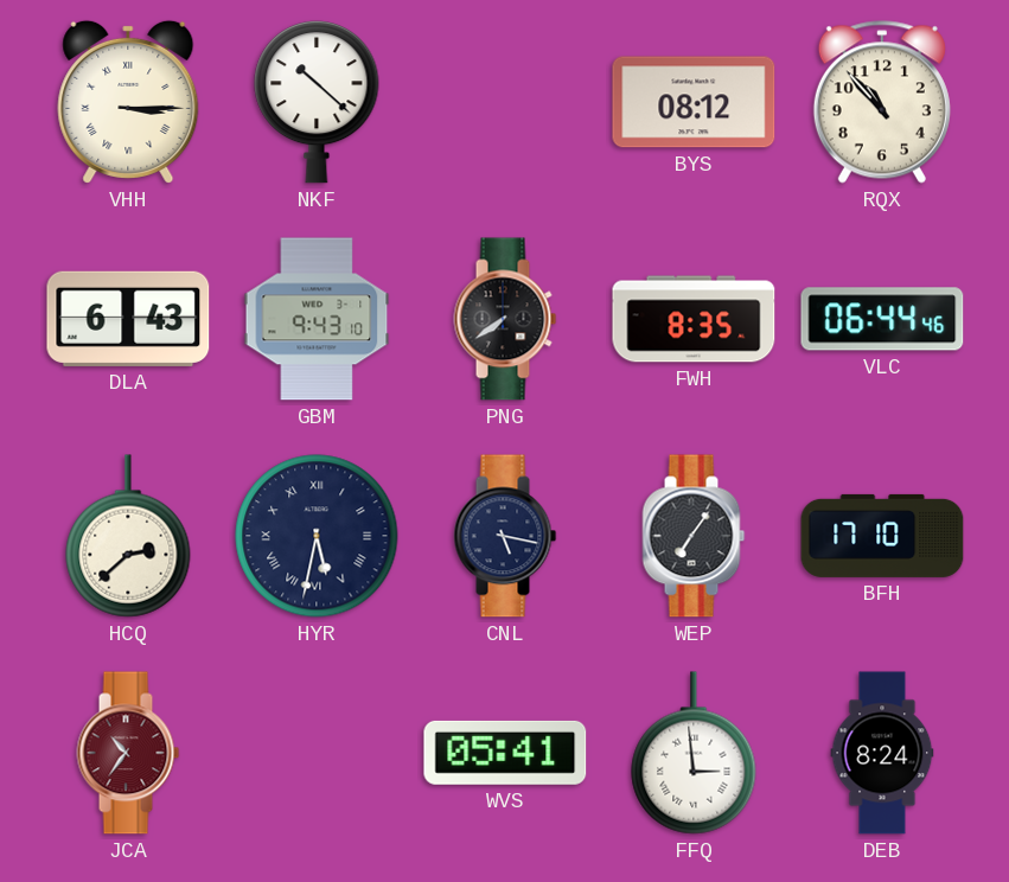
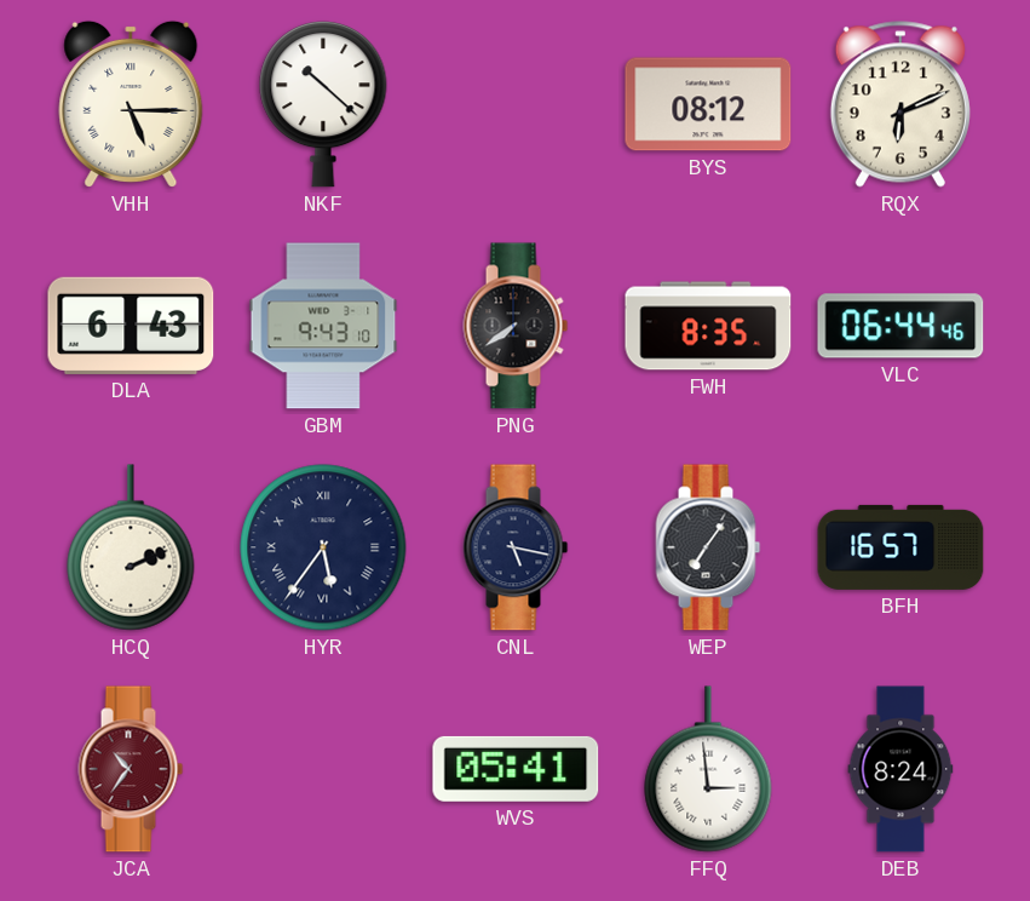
VHH: 3:15 -> 5:15 (131, 104)
RQX: 10:53 -> 6:11 (900, 104)
HCQ: 2:38 -> 2:11 (131, 547)
HYR: 5:32 -> 5:36 (323, 547)
BFH: 17:10 -> 16:57 (900, 547)
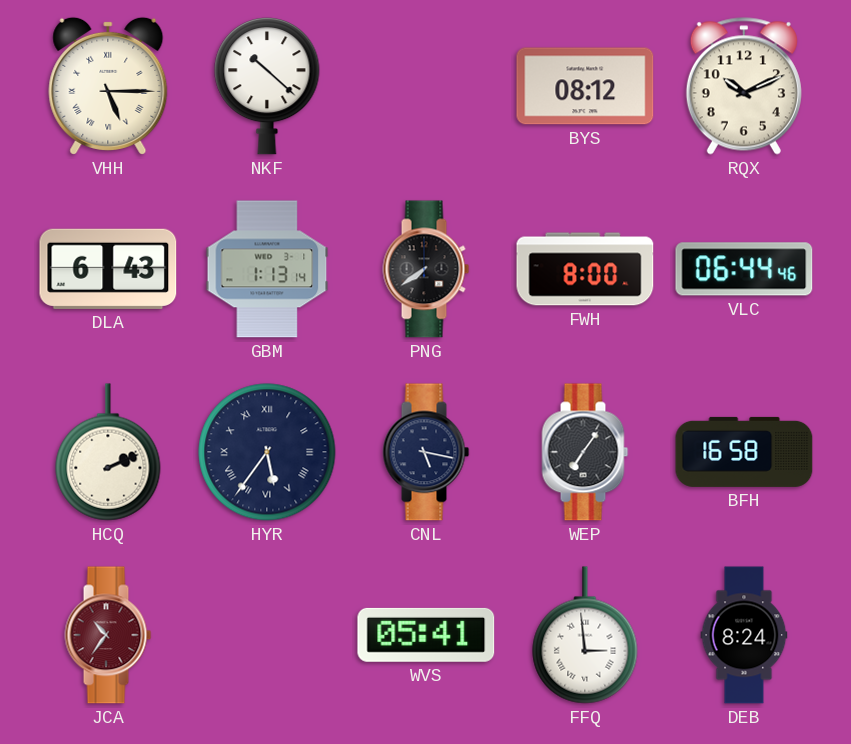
RQX: 6:11 -> 10:11 (744, 86)
GBM: 9:43 -> 1:13 (267, 269)
FWH: 8:35 -> 8:00 (585, 269)
BFH: 16:57 -> 16:58 (744, 452)
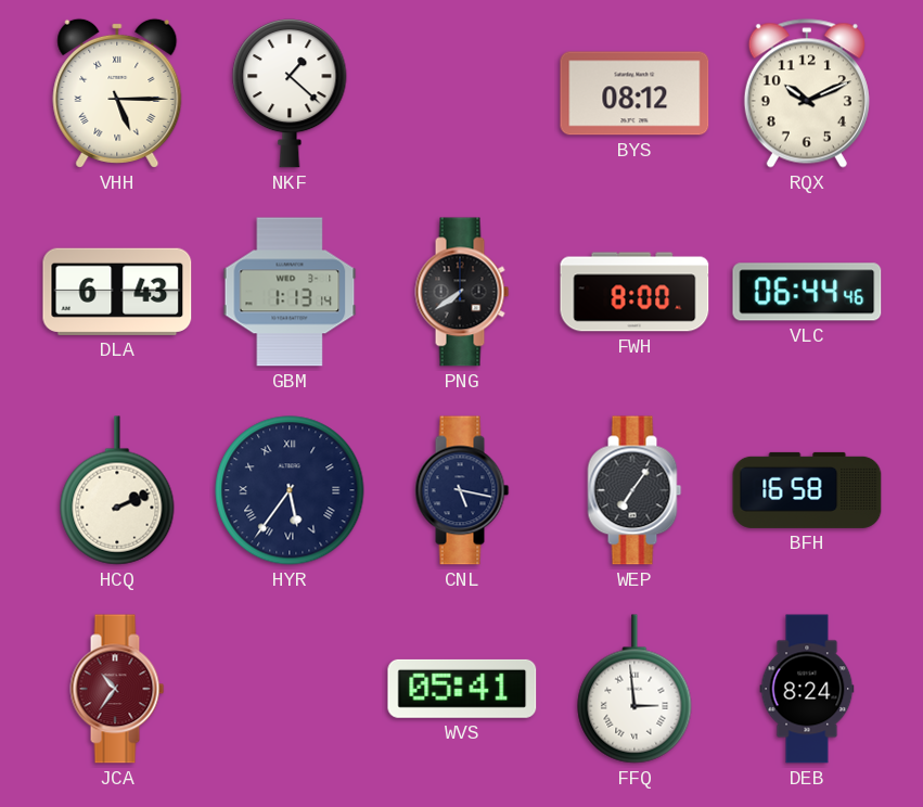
NKF: 10:22 -> 1:22 (290, 93)
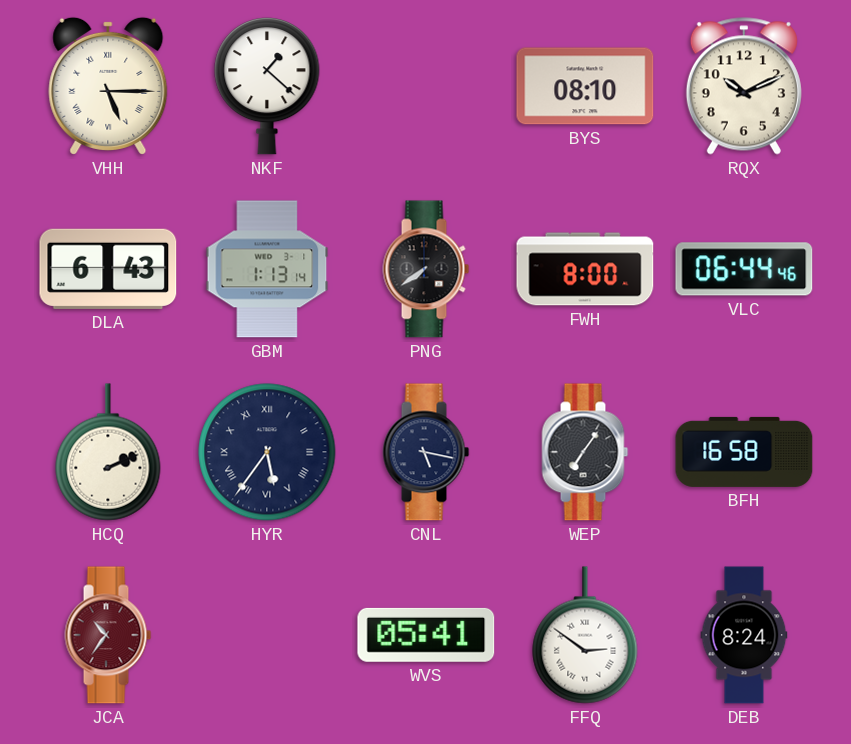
BYS: 08:12 -> 08:10 (585, 86)
FFQ: 2:59 -> 2:51 (585, 635)
